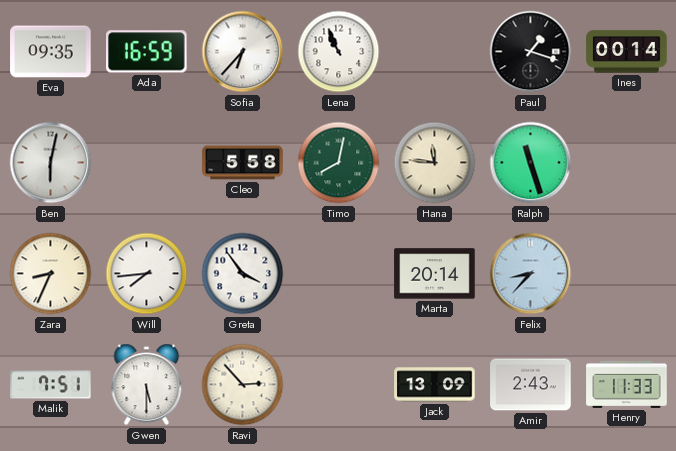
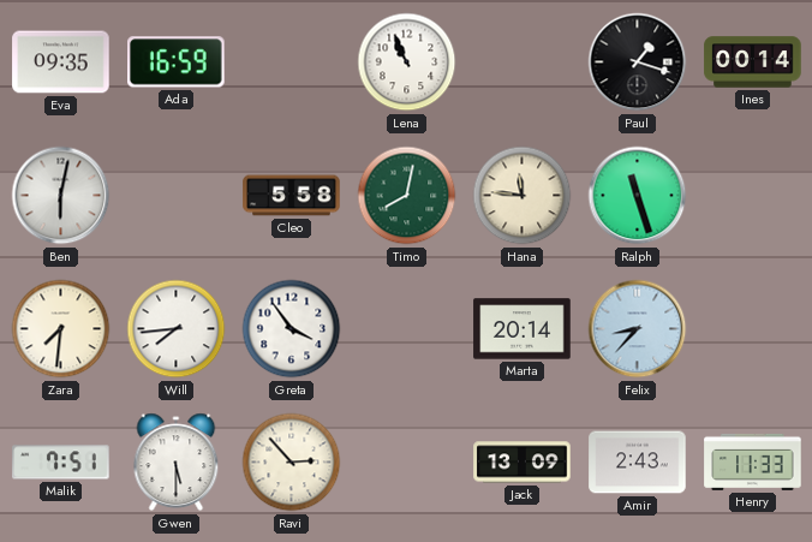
Sofia: 6:37 -> none (243, 52)
Zara: 8:34 -> 7:31 (61, 329)
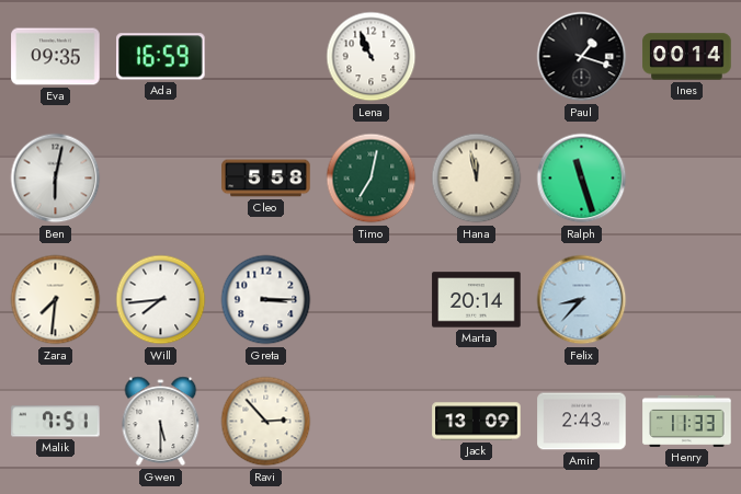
Timo: 8:02 -> 7:02 (372, 179)
Hana: 11:46 -> 11:58 (477, 179)
Greta: 3:54 -> 3:15 (266, 300)
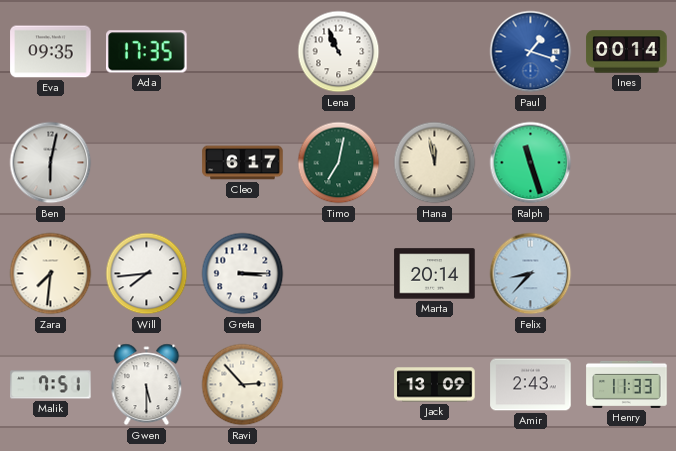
Ada: 16:59 -> 17:35 (147, 52)
Paul dial: black -> blue (531, 52)
Cleo: 5:58 -> 6:17 (243, 163)
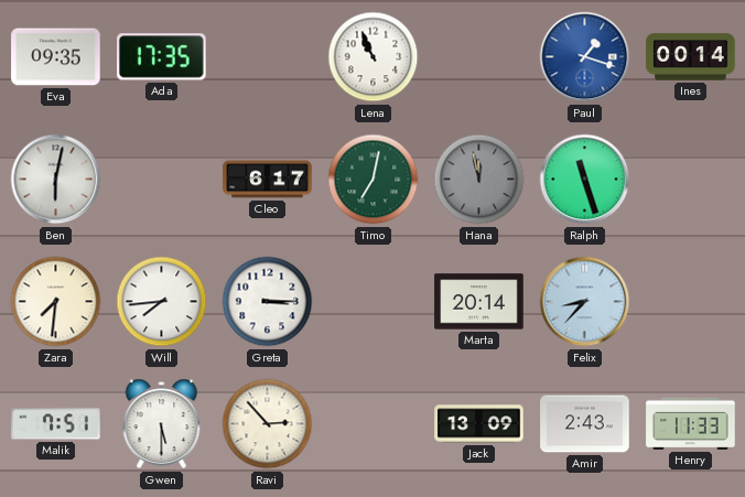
Hana dial: cream -> grey (479, 180)
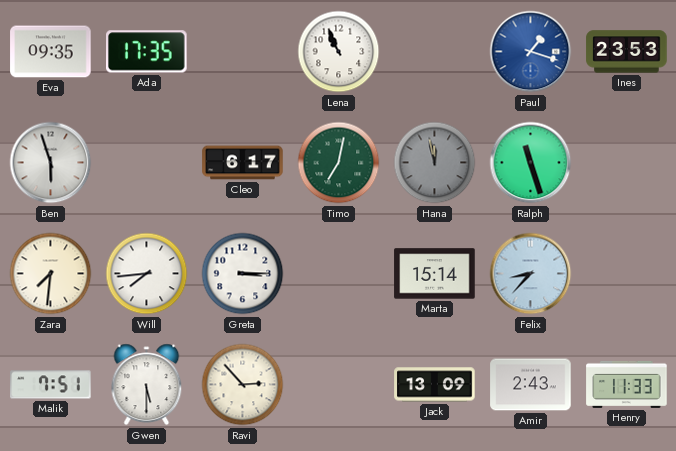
Ines: 00:14 -> 23:53 (627, 52)
Ben: 6:02 -> 5:57 (51, 163)
Marta: 20:14 -> 15:14 (435, 274)
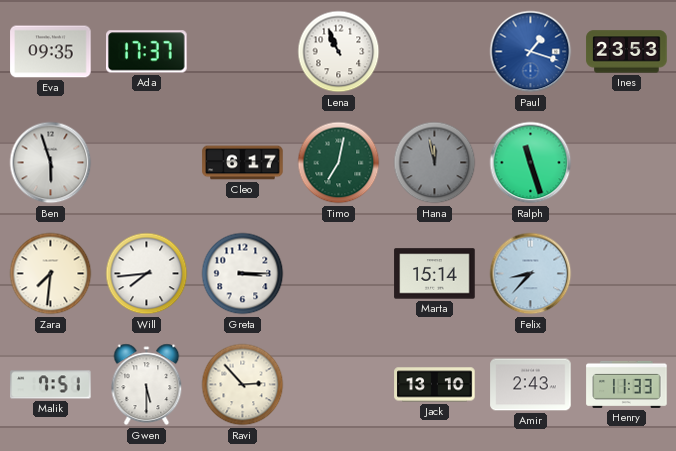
Ada: 17:35 -> 17:37 (147, 52)
Jack: 13:09 -> 13:10 (435, 385)
